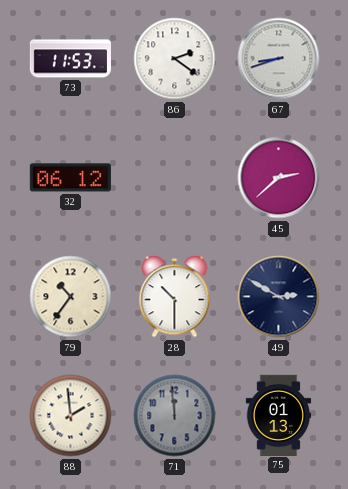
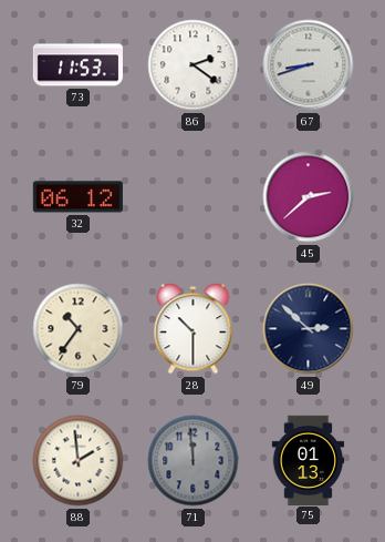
49: 2:50 -> 2:52 (309, 329)
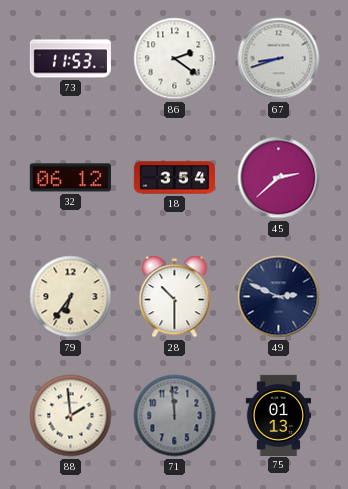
18: none -> 3:54 (174, 178)
79: 10:36 -> 6:36 (71, 297)
49: 2:52 -> 2:49 (279, 297)
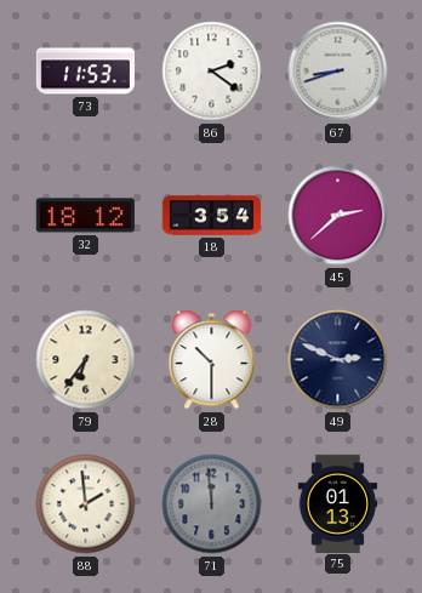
32: 06:12 -> 18:12 (85, 216)
